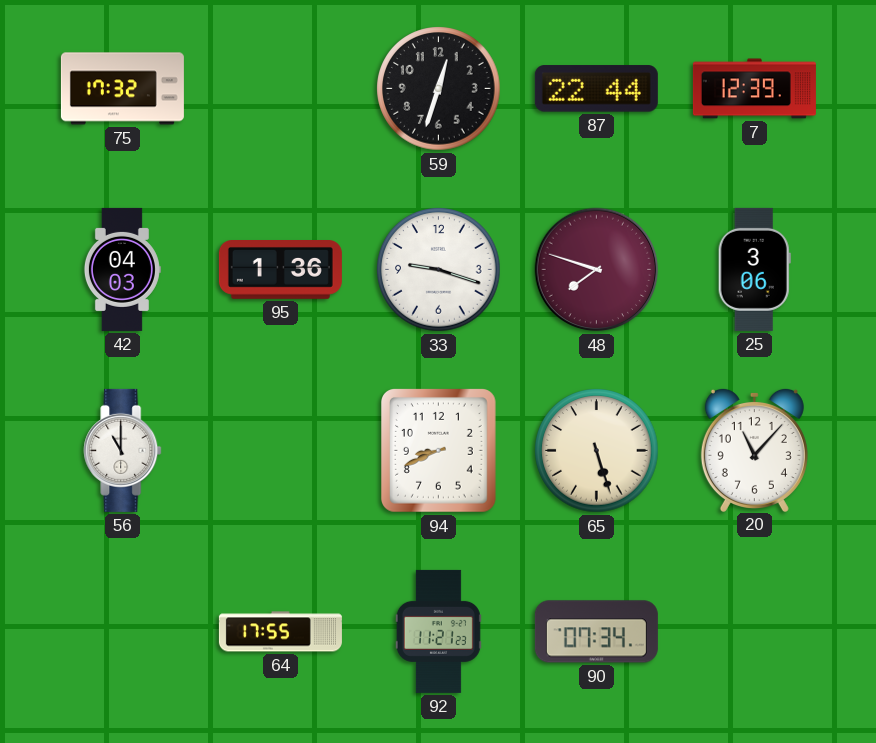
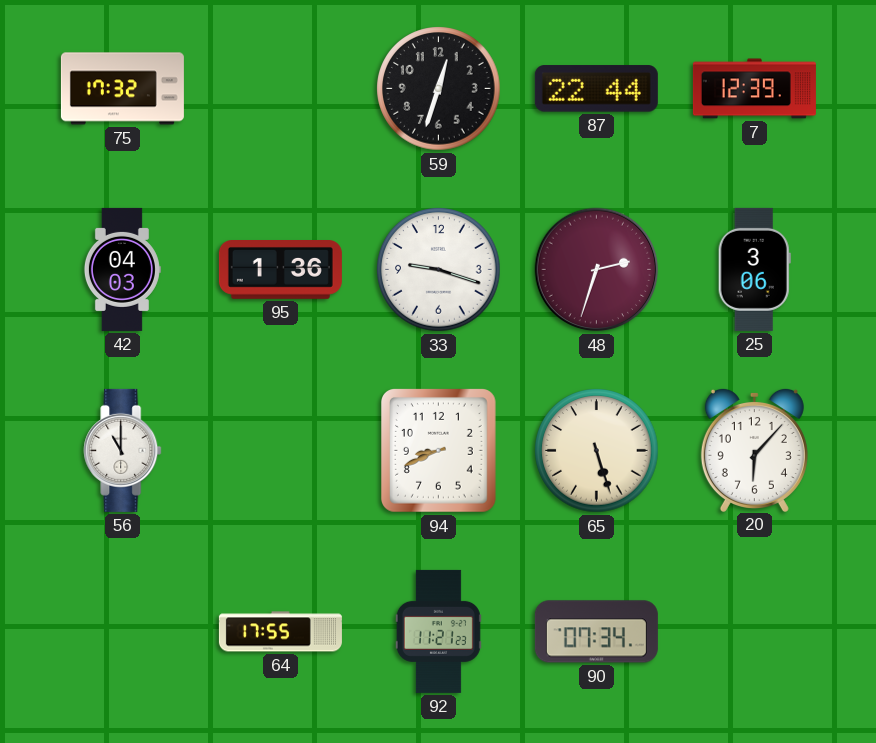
48: 7:48 -> 2:33 (597, 270)
20: 11:07 -> 6:07 (754, 449)
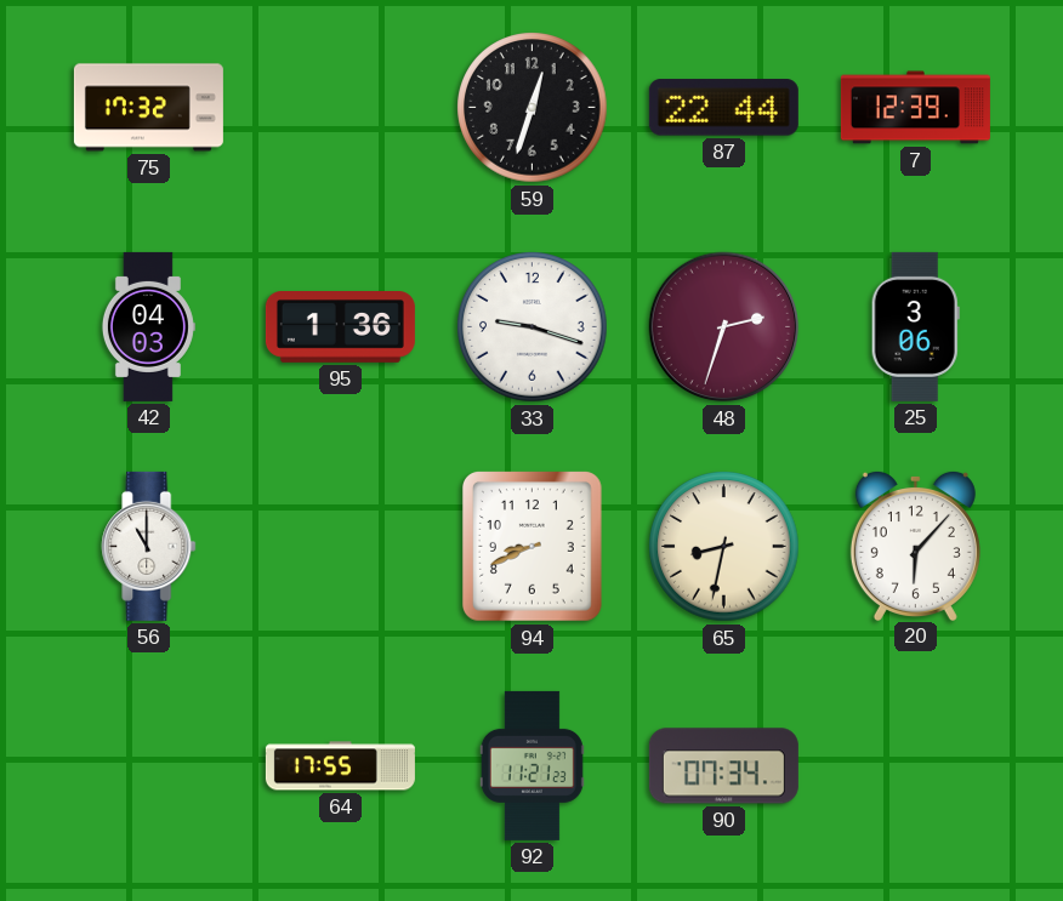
65: 5:27 -> 8:32 (724, 547)
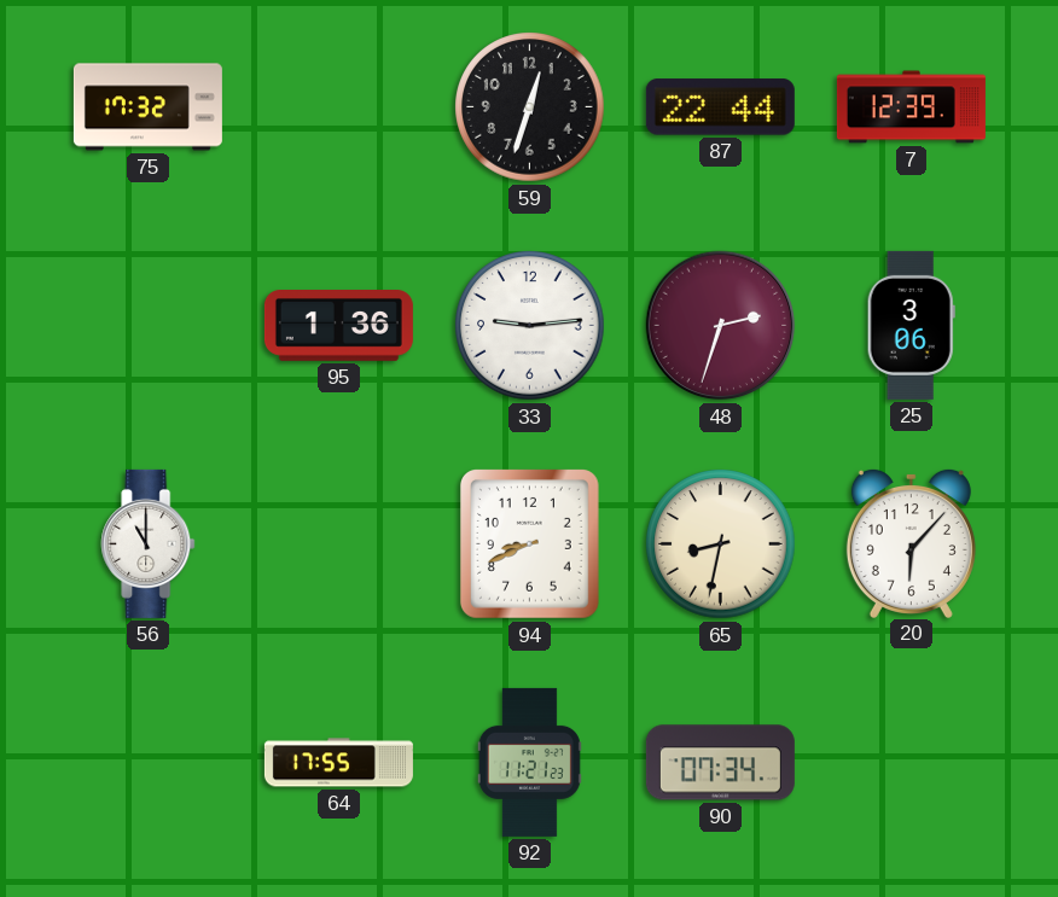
42: 04:03 -> none (148, 326)
33: 9:18 -> 9:14 (530, 326)
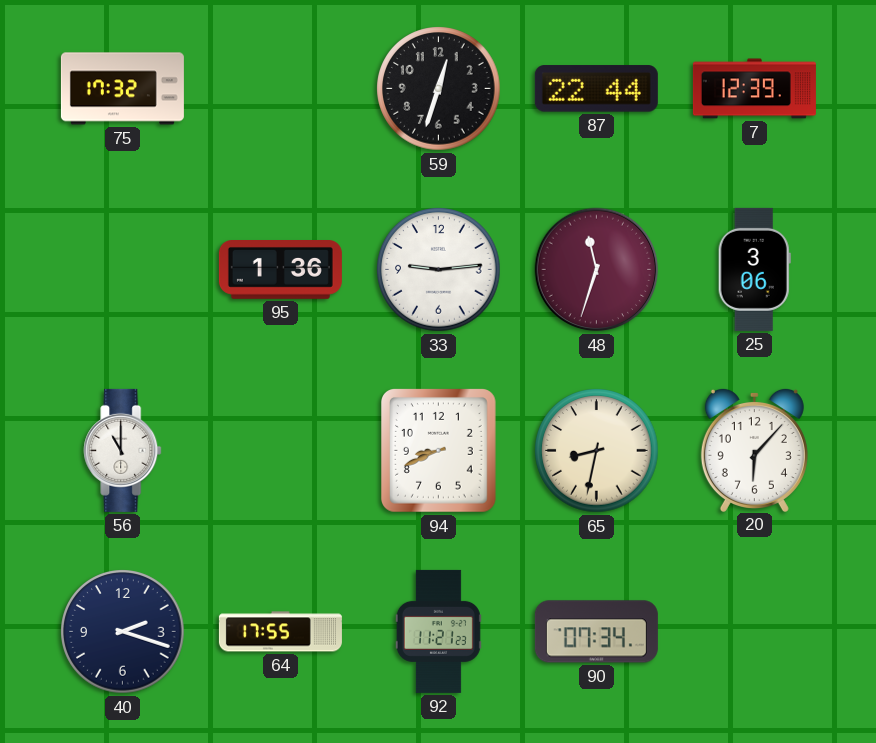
48: 2:33 -> 11:33 (597, 270)
40: none -> 2:18 (123, 632)
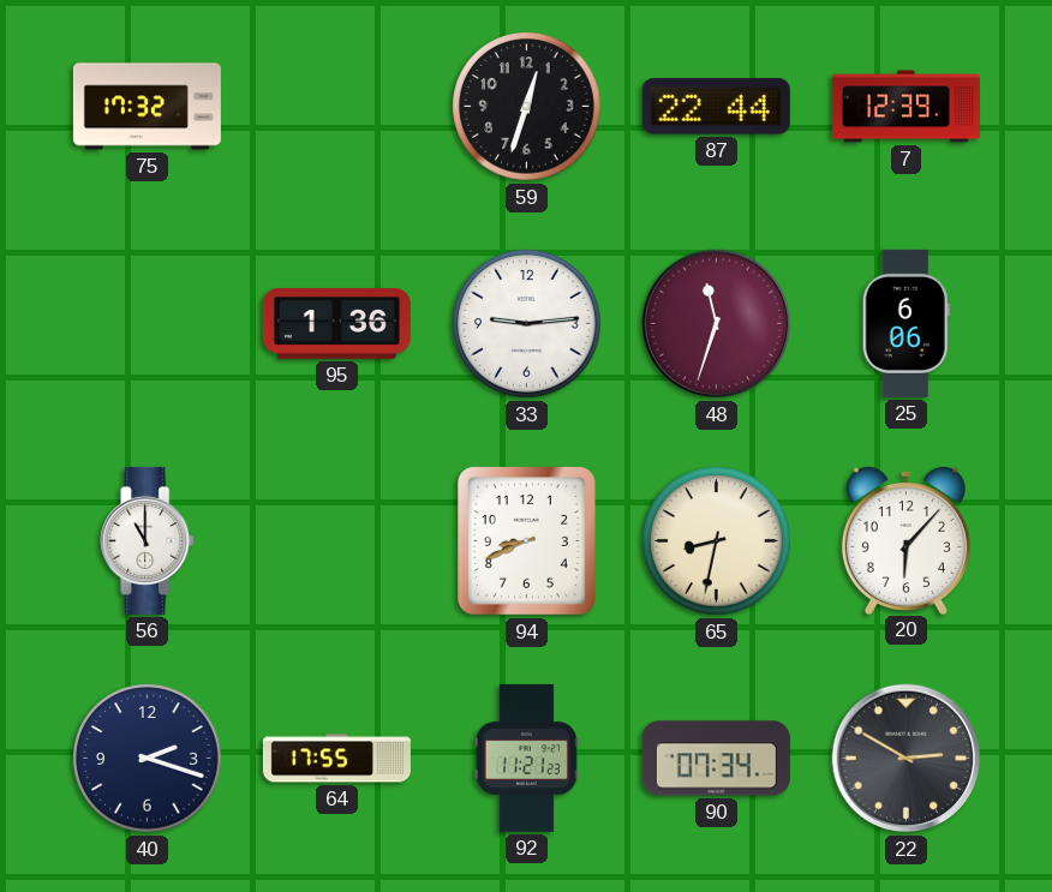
25: 3:06 -> 6:06 (905, 323)
22: none -> 2:50 (907, 759)
